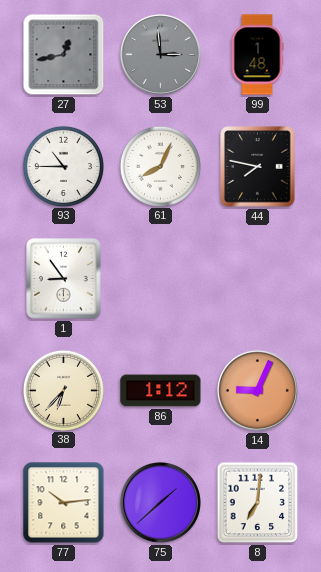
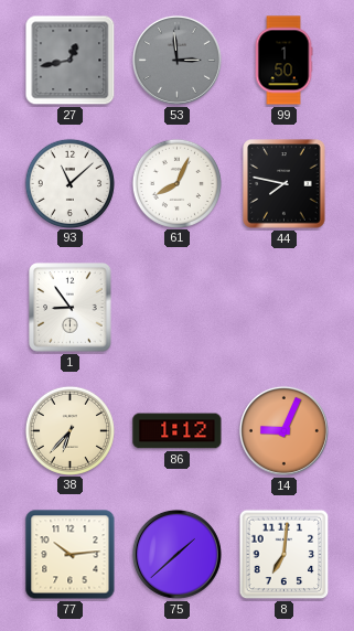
99: 1:48 -> 1:50 (283, 61)
93: 10:45 -> 11:08 (69, 183)
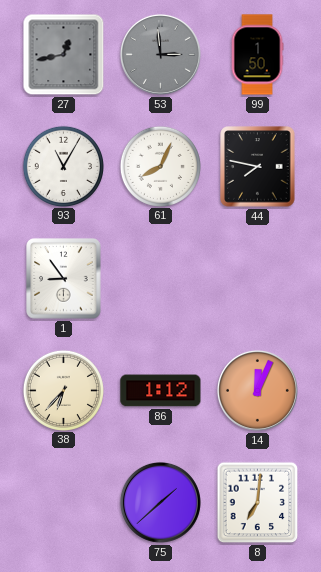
93: 11:08 -> 11:05 (63, 166)
14: 9:04 -> 12:04 (257, 390)
77: 10:14 -> none (71, 555)
